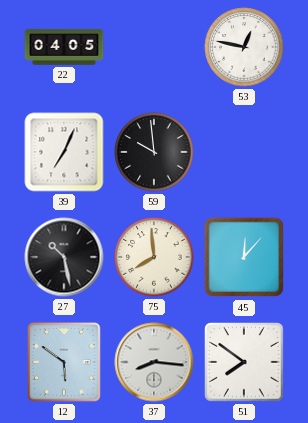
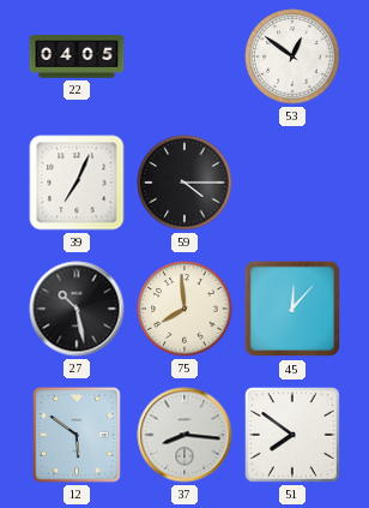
53: 12:47 -> 12:51 (292, 56)
59: 9:59 -> 4:15 (184, 183)
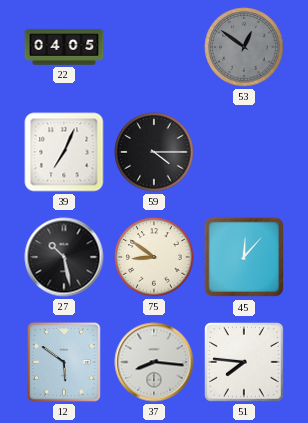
53 dial: white -> grey (244, 47)
75: 7:59 -> 8:51 (154, 257)
51: 7:51 -> 7:46 (244, 362)
